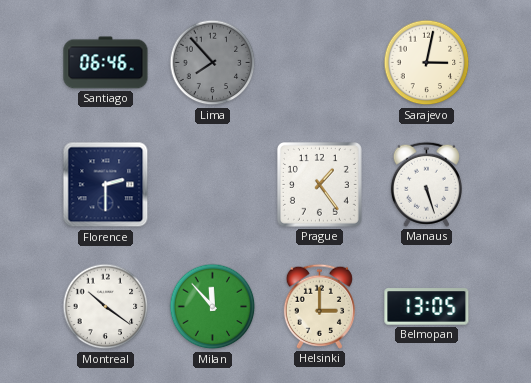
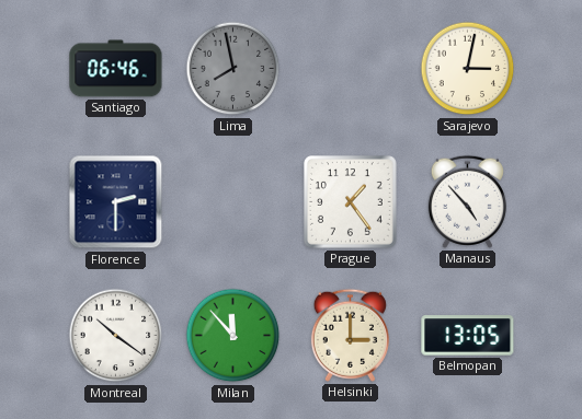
Lima: 7:53 -> 7:58 (233, 69)
Manaus: 5:27 -> 4:53 (467, 201)
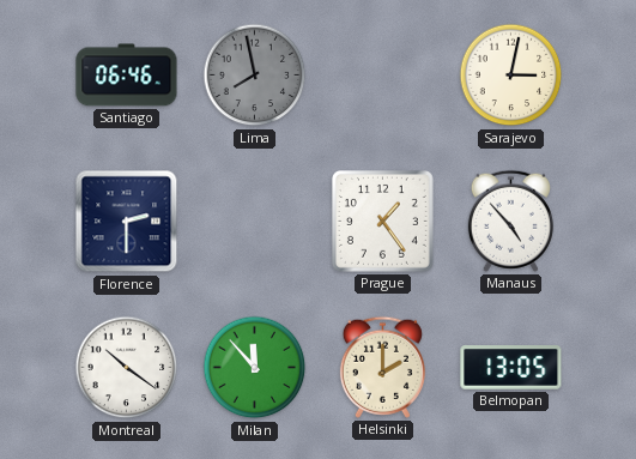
Helsinki: 3:00 -> 2:00 (382, 367)
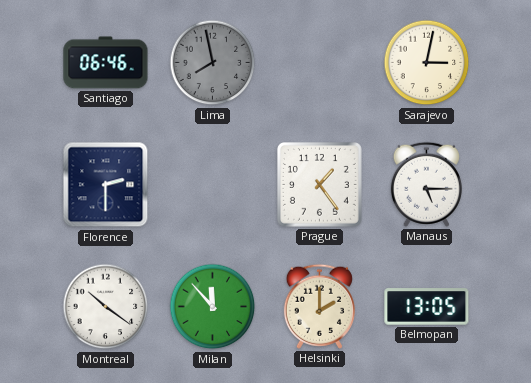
Manaus: 4:53 -> 5:15 (426, 184)
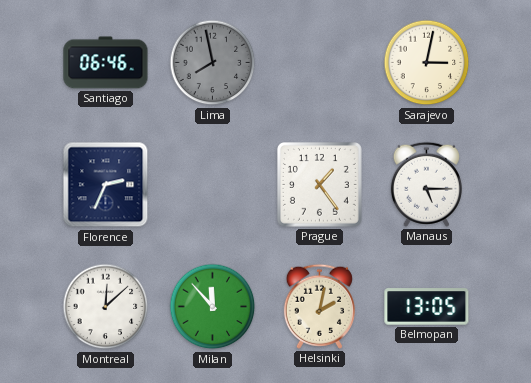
Florence: 2:30 -> 2:34 (106, 185)
Montreal: 10:21 -> 12:08 (106, 307)
Helsinki: 2:00 -> 2:02 (319, 306)
